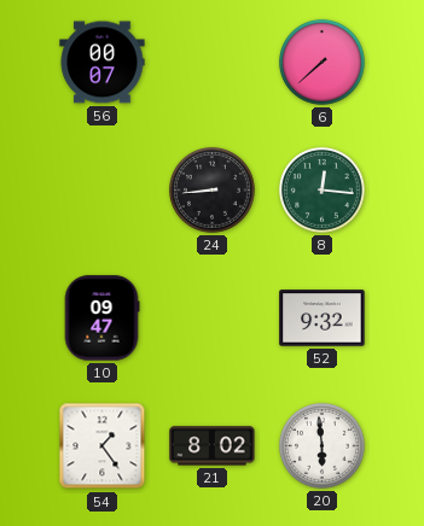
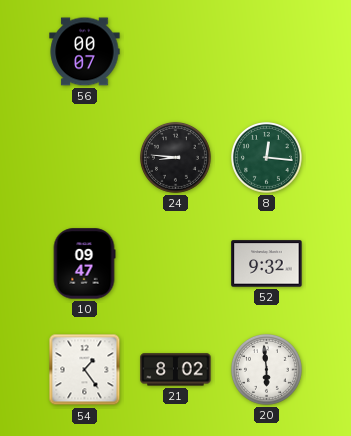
6: 7:38 -> none (321, 62)
24: 8:44 -> 8:46 (175, 157)
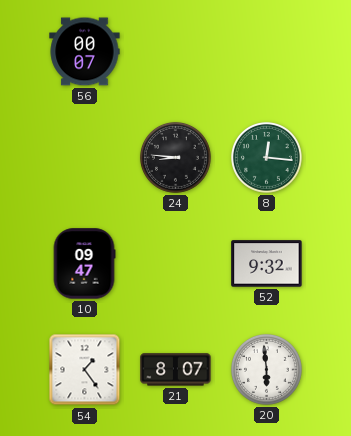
21: 8:02 -> 8:07 (176, 370)
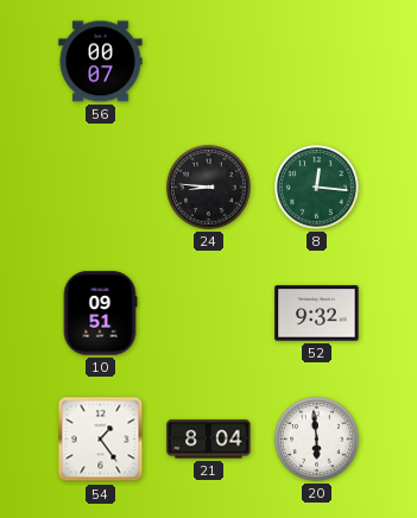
10: 09:47 -> 09:51 (100, 314)
21: 8:07 -> 8:04 (209, 440)
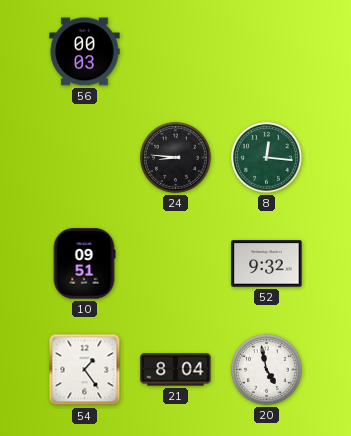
56: 00:07 -> 00:03 (85, 52)
20: 5:59 -> 4:58 (266, 369)
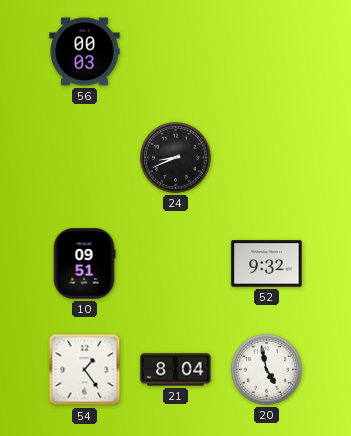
24: 8:46 -> 8:41 (175, 157)
8: 12:16 -> none (266, 157)
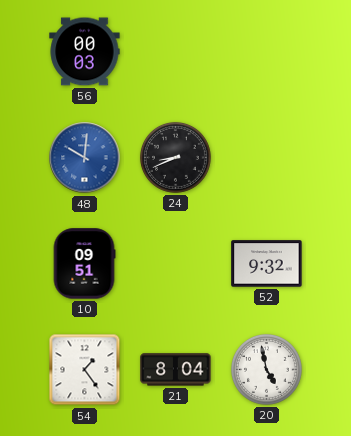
48: none -> 10:01 (85, 158)
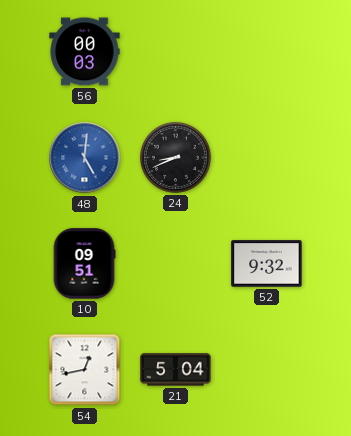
48: 10:01 -> 5:01 (85, 158)
54: 1:24 -> 12:43 (85, 370)
21: 8:04 -> 5:04 (176, 370)
20: 4:58 -> none (266, 369)
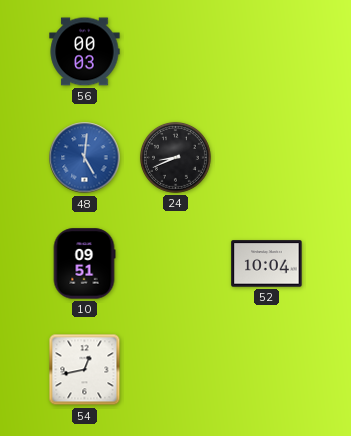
52: 9:32 -> 10:04 (267, 264)
21: 5:04 -> none (176, 370)
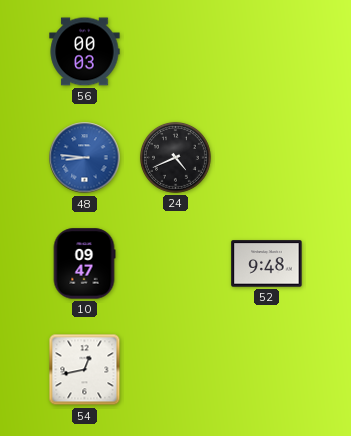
48: 5:01 -> 8:46 (85, 158)
24: 8:41 -> 4:41 (175, 157)
10: 09:51 -> 09:47 (84, 264)
52: 10:04 -> 9:48 (267, 264)
